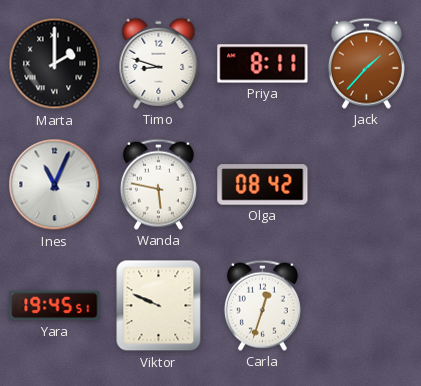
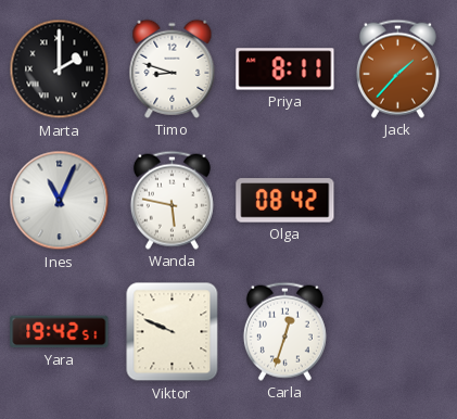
Yara: 19:45 -> 19:42 (60, 332)
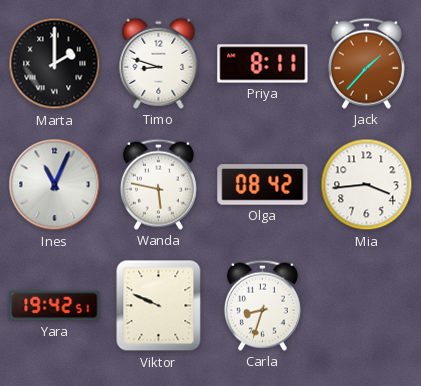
Mia: none -> 3:44 (367, 185)
Carla: 12:33 -> 8:33 (262, 305)
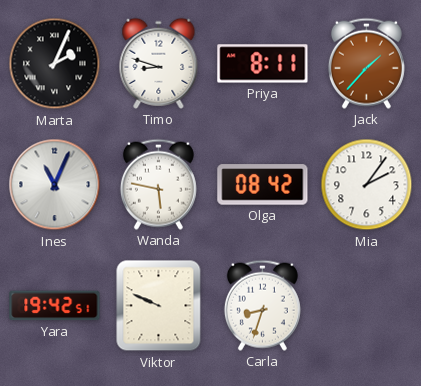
Marta: 2:00 -> 2:04 (55, 64)
Mia: 3:44 -> 2:06 (367, 185)
